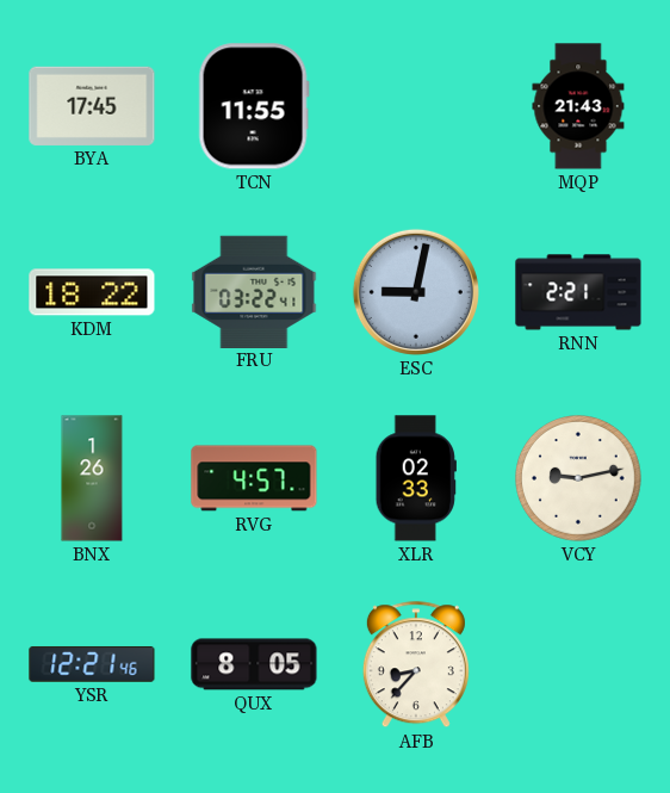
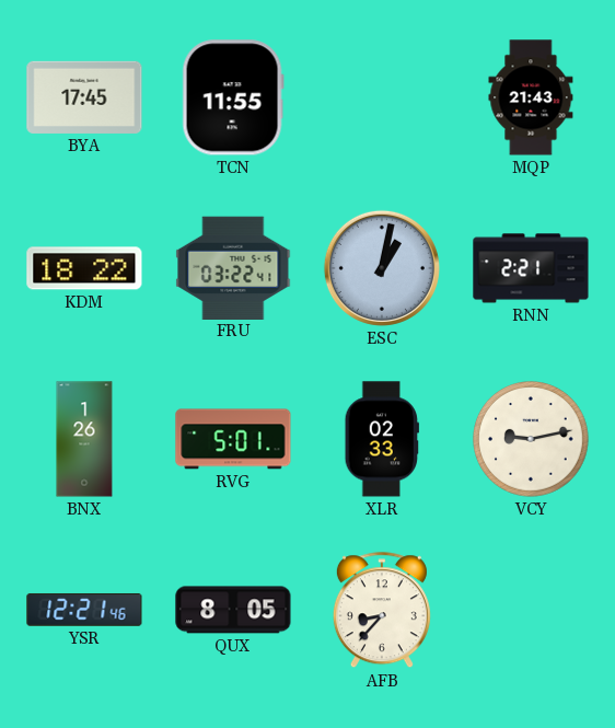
ESC: 9:02 -> 1:02 (382, 268)
RVG: 4:57 -> 5:01 (233, 439)
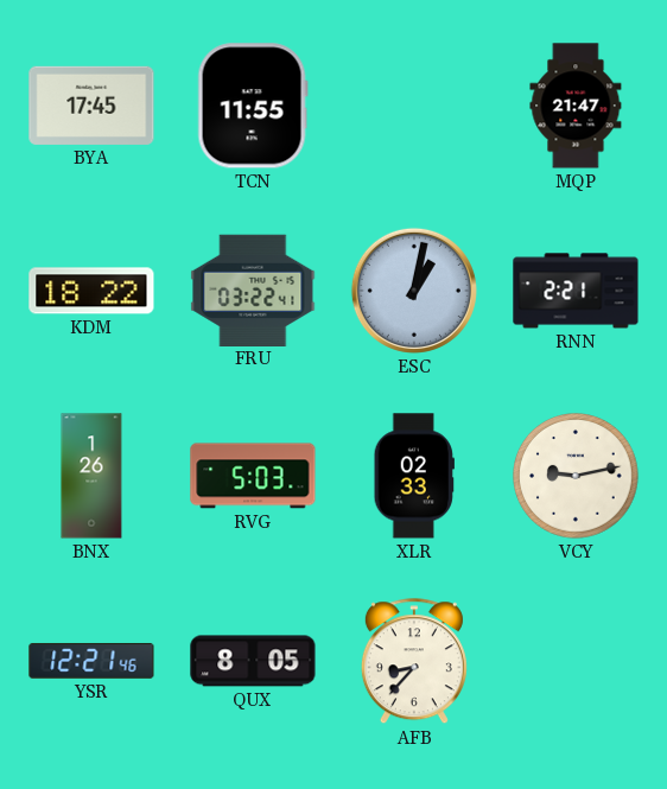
MQP: 21:43 -> 21:47 (576, 106)
RVG: 5:01 -> 5:03 (253, 476)
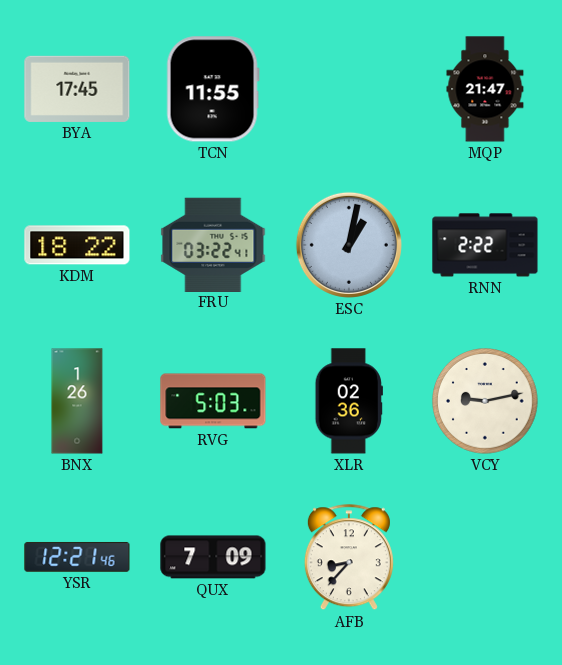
RNN: 2:21 -> 2:22 (485, 245)
XLR: 02:33 -> 02:36 (349, 401)
QUX: 8:05 -> 7:09 (213, 557)
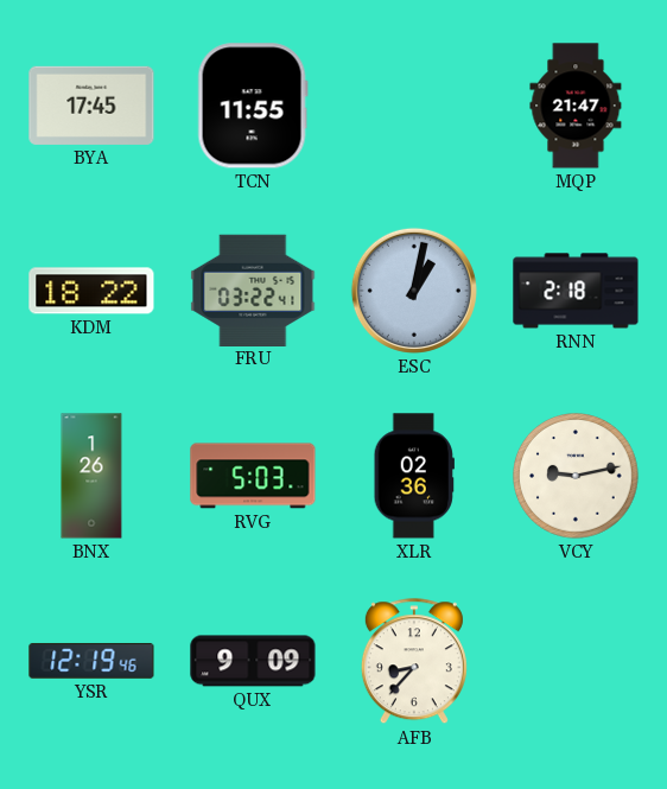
RNN: 2:22 -> 2:18 (576, 291)
YSR: 12:21 -> 12:19 (91, 661)
QUX: 7:09 -> 9:09 (253, 661)
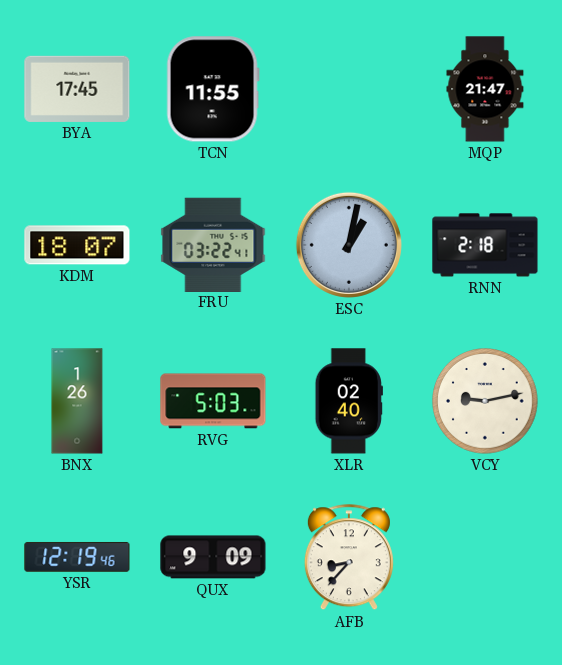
KDM: 18:22 -> 18:07 (77, 245)
XLR: 02:36 -> 02:40 (349, 401)
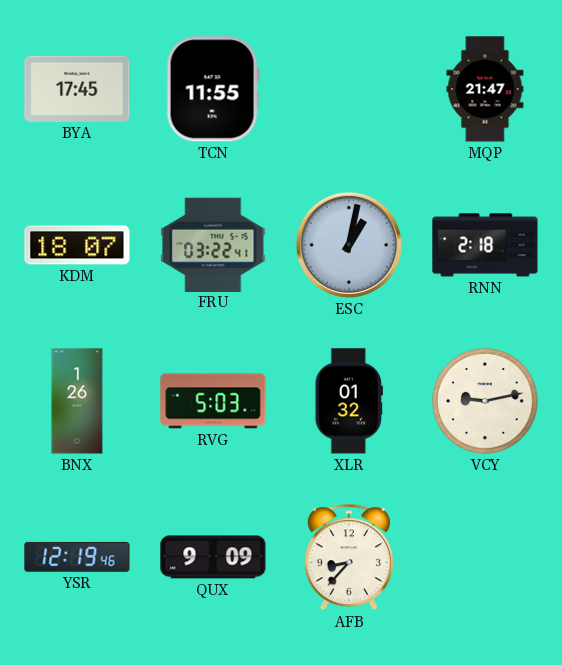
XLR: 02:40 -> 01:32 (349, 401)
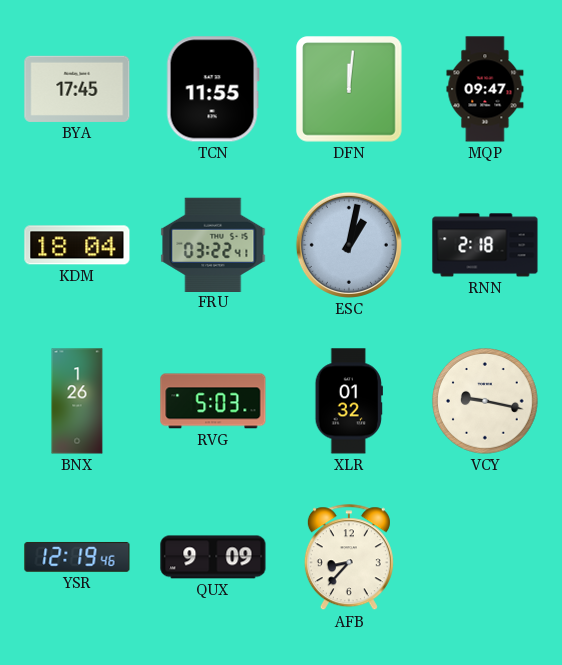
DFN: none -> 12:01 (349, 89)
MQP: 21:47 -> 09:47 (485, 89)
KDM: 18:07 -> 18:04 (77, 245)
VCY: 9:13 -> 9:17 (485, 401)
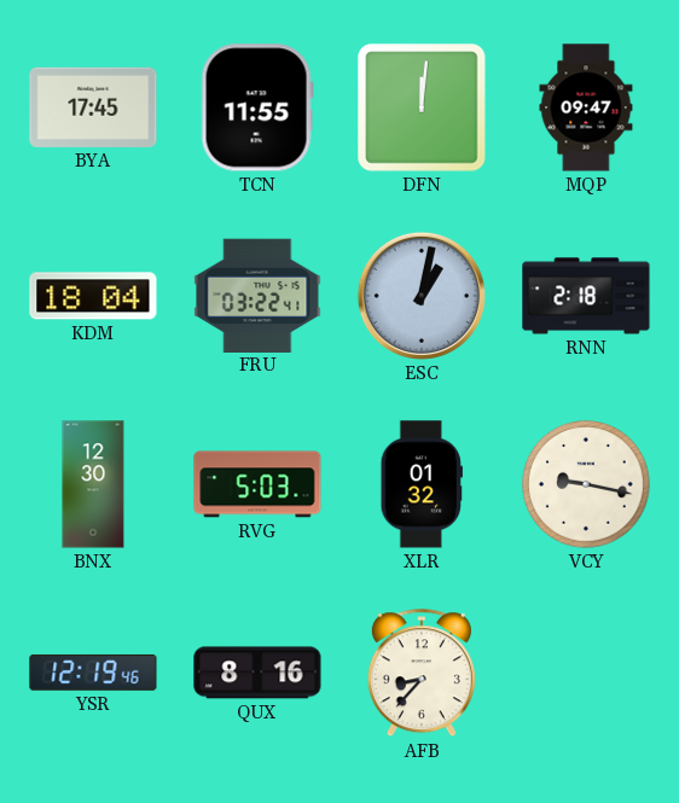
BNX: 1:26 -> 12:30 (93, 484)
QUX: 9:09 -> 8:16 (257, 673)
